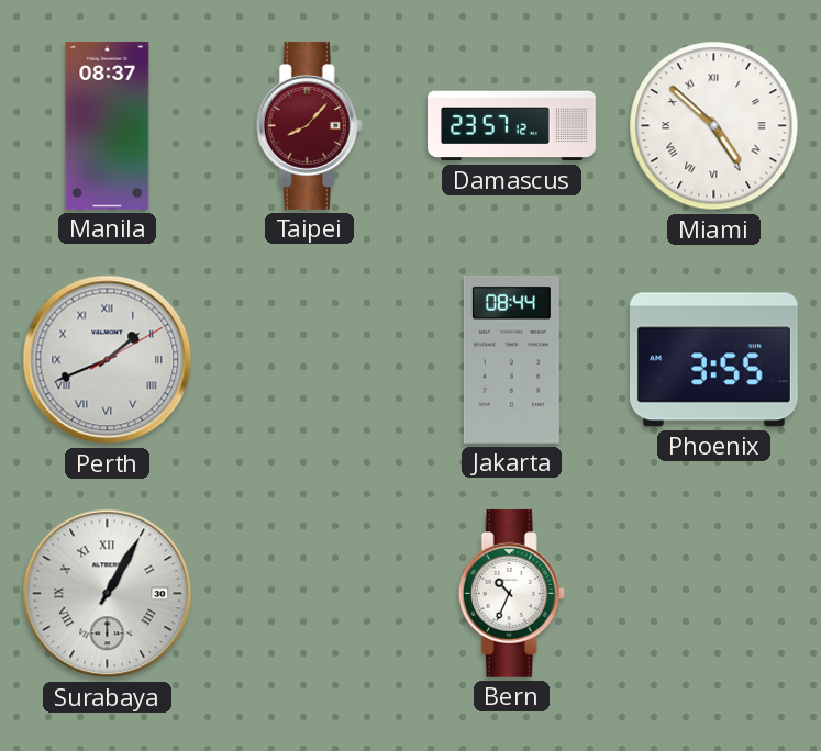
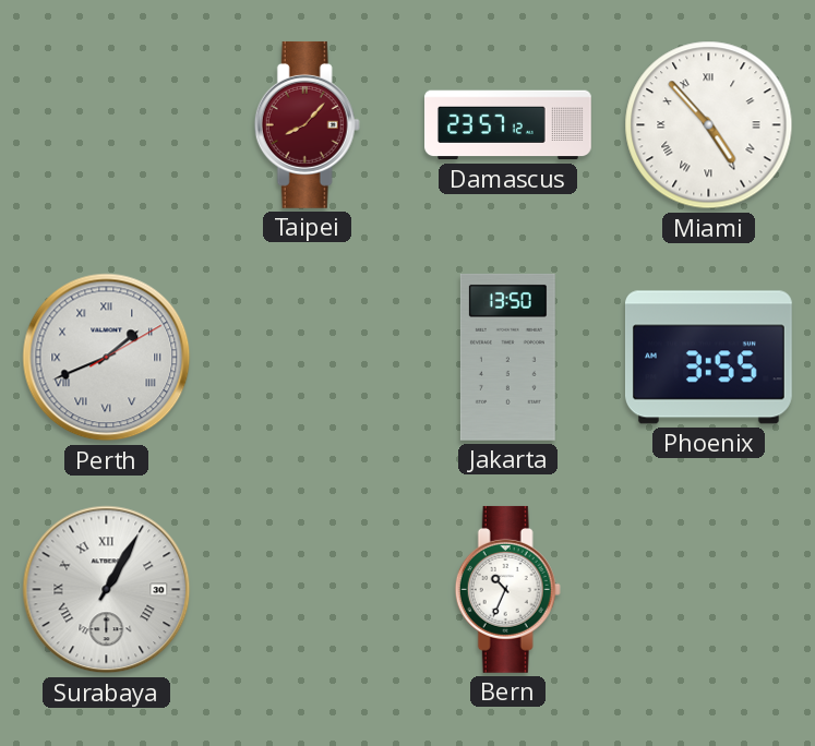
Manila: 08:37 -> none (108, 125)
Miami: 4:52 -> 4:53 (709, 125)
Jakarta: 08:44 -> 13:50 (507, 357)
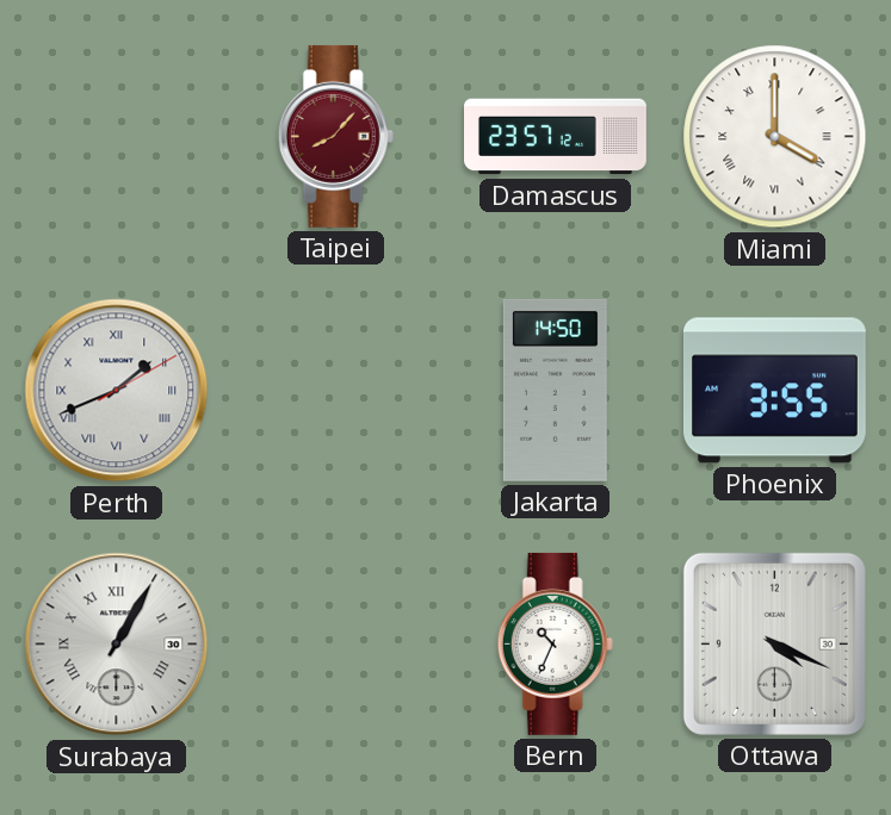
Miami: 4:53 -> 4:00 (775, 137)
Jakarta: 13:50 -> 14:50 (555, 390)
Ottawa: none -> 4:19 (774, 643)
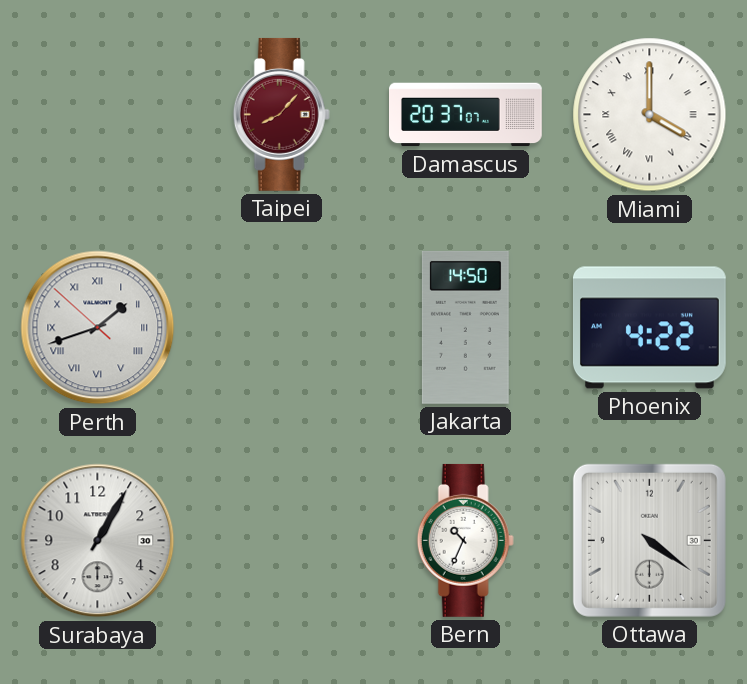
Damascus: 23:57 -> 20:37 (466, 115)
Perth: 1:41:10 -> 1:41:52 (98, 328)
Phoenix: 3:55 -> 4:22 (649, 328)
Surabaya numerals: Roman -> Arabic (98, 541)
Ottawa: 4:19 -> 4:21 (649, 540)
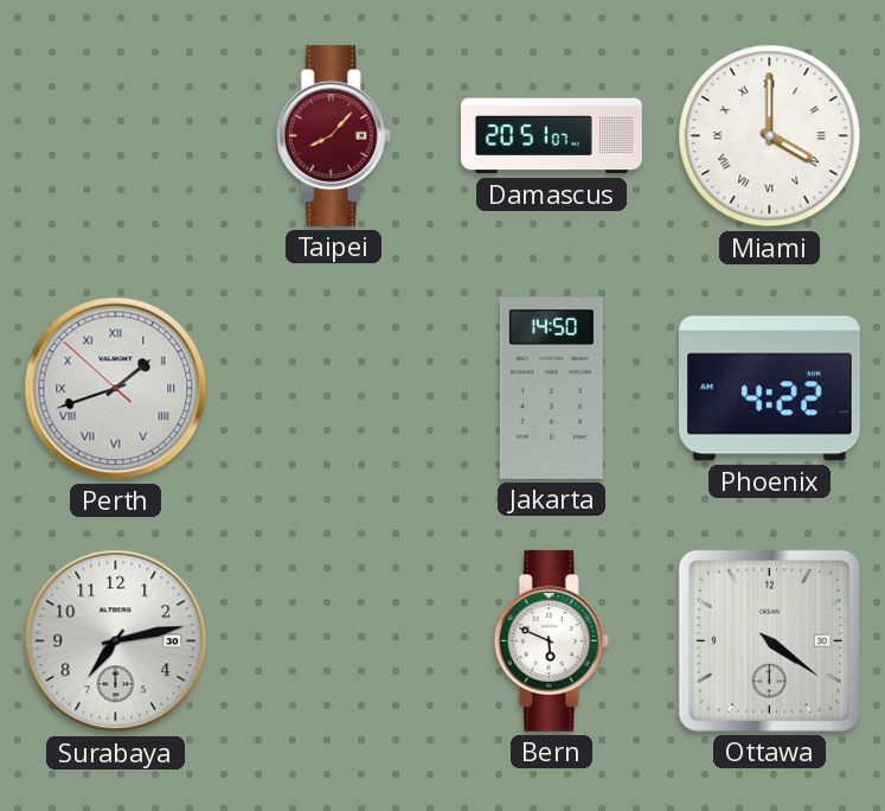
Damascus: 20:37 -> 20:51 (552, 136)
Surabaya: 1:05 -> 7:13 (116, 641)
Bern: 10:34 -> 5:49 (551, 640)
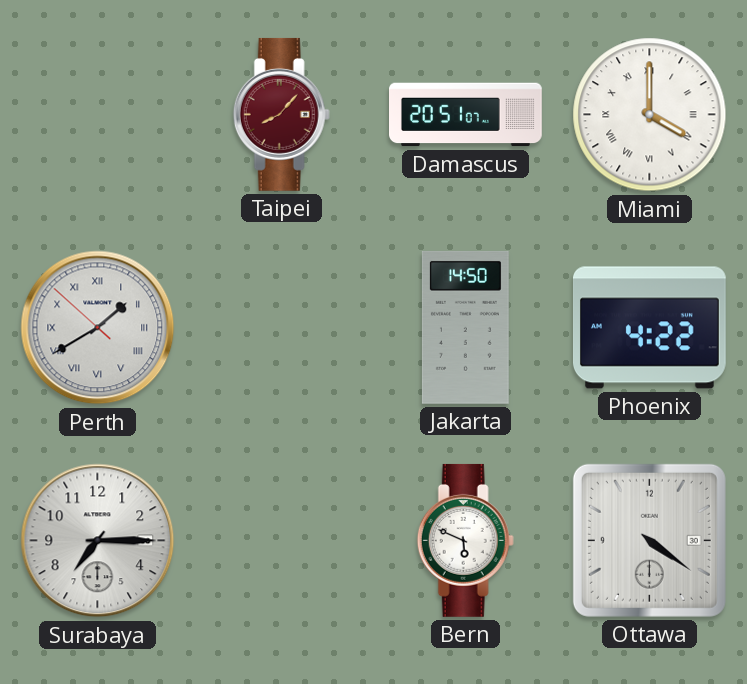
Perth: 1:41 -> 1:39 (98, 328)
Surabaya: 7:13 -> 7:15 (98, 541)
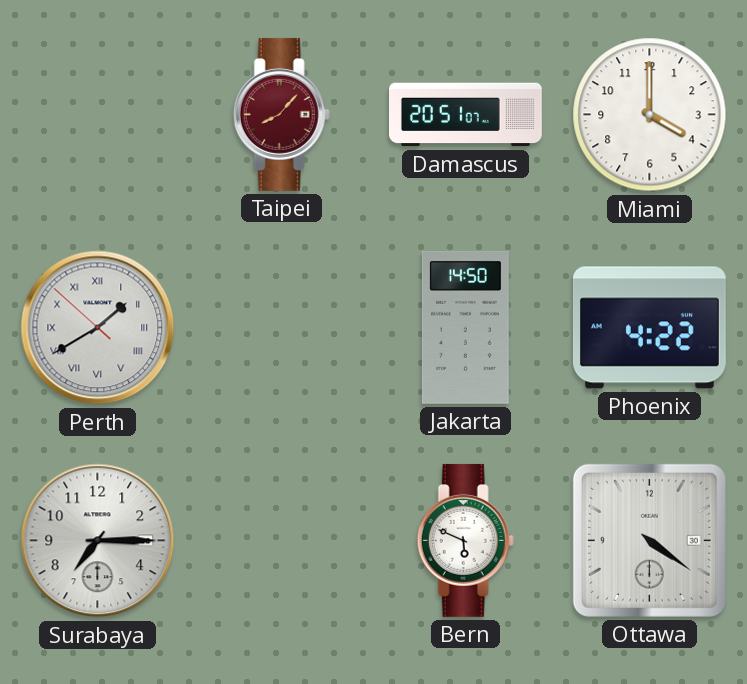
Miami numerals: Roman -> Arabic (650, 115)
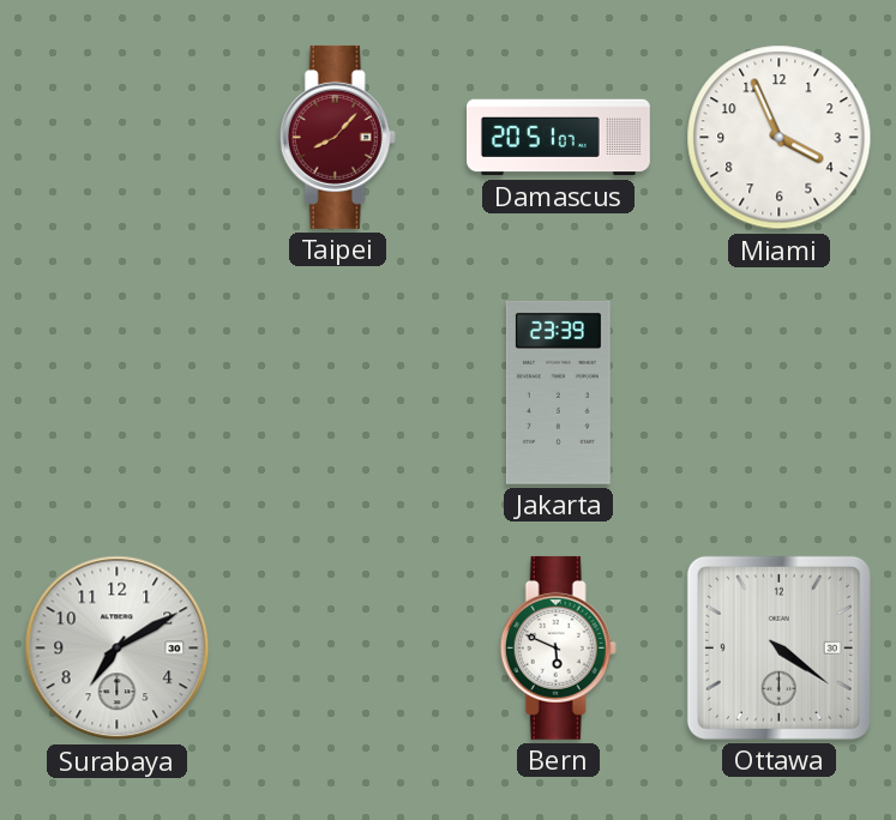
Miami: 4:00 -> 3:56 (780, 138)
Perth: 1:39 -> none (98, 328)
Jakarta: 14:50 -> 23:39 (558, 392)
Phoenix: 4:22 -> none (649, 328)
Surabaya: 7:15 -> 7:10 (118, 649)
